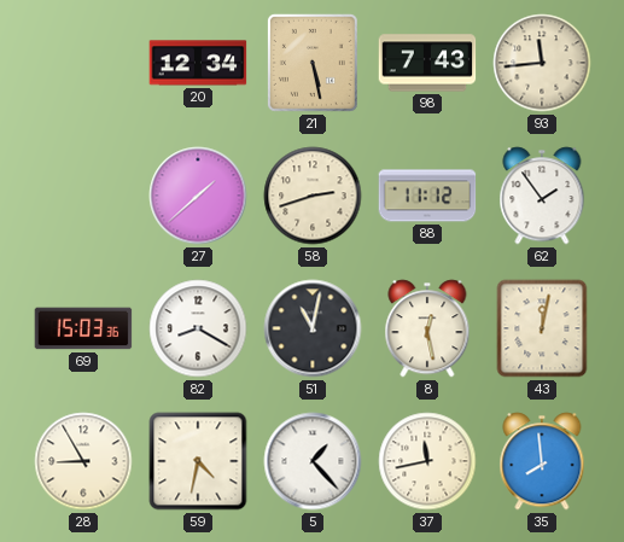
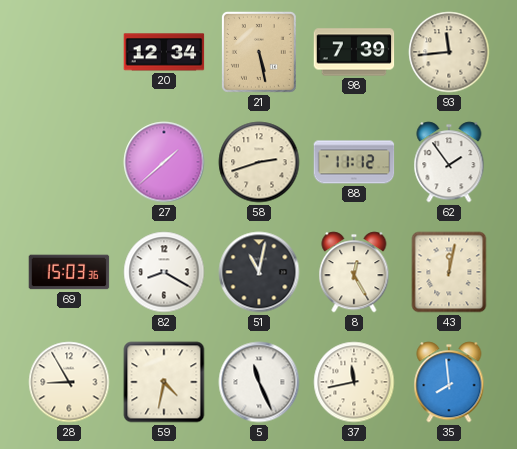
98: 7:43 -> 7:39 (354, 52)
8: 12:28 -> 12:25 (354, 272)
5: 1:23 -> 11:26 (259, 382)
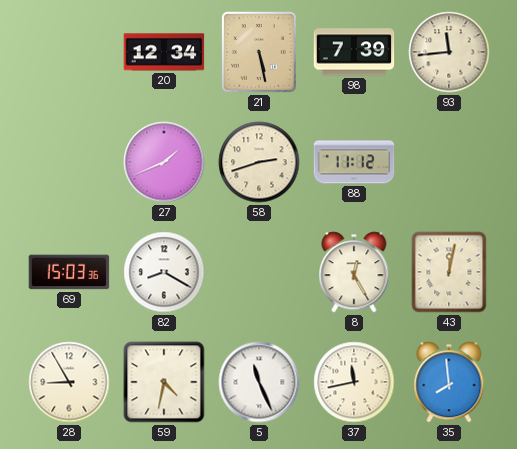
27: 1:38 -> 1:41 (164, 162)
62: 1:54 -> none (449, 162)
51: 11:02 -> none (259, 272)
